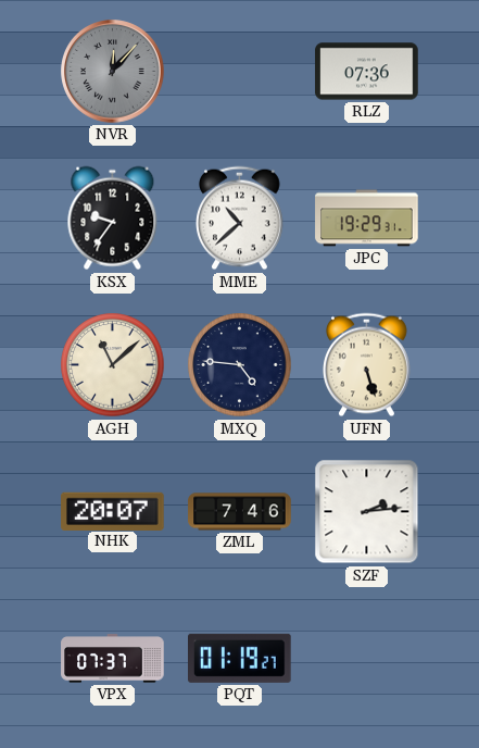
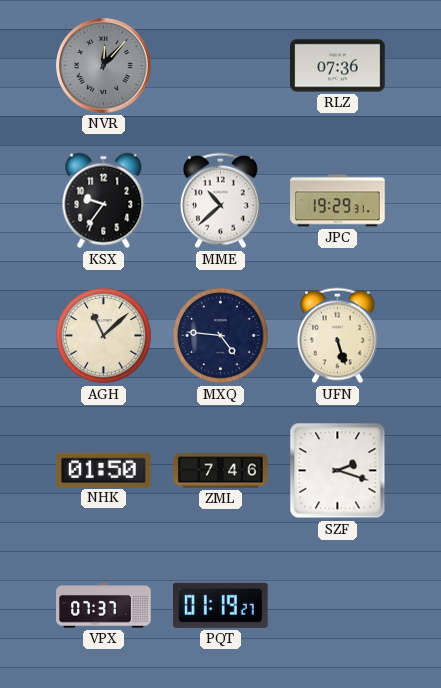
NHK: 20:07 -> 01:50 (104, 470)
SZF: 2:14 -> 2:18 (338, 471)
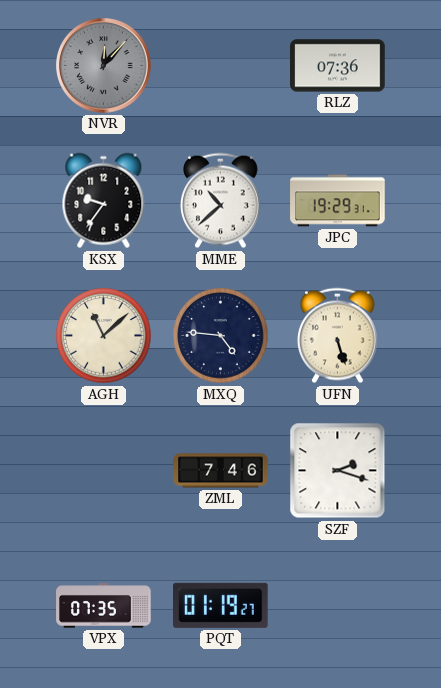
NHK: 01:50 -> none (104, 470)
VPX: 07:37 -> 07:35 (104, 606)
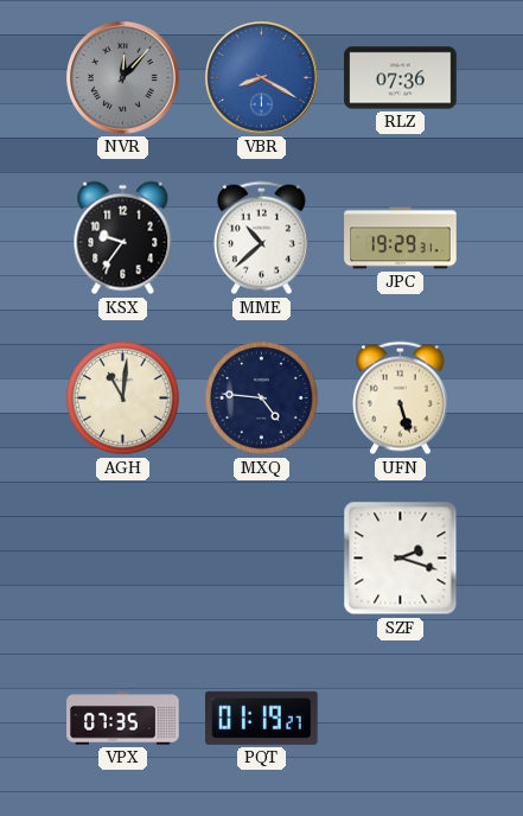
VBR: none -> 8:20 (262, 78)
AGH: 11:08 -> 11:01 (123, 399)
ZML: 7:46 -> none (221, 471)
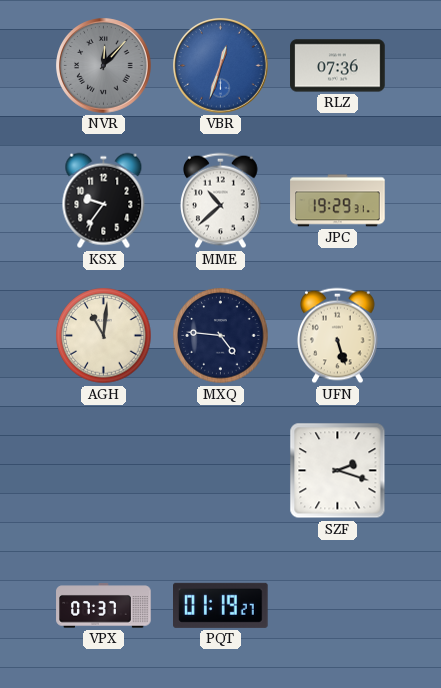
VBR: 8:20 -> 12:33 (221, 66)
VPX: 07:35 -> 07:37 (104, 606)
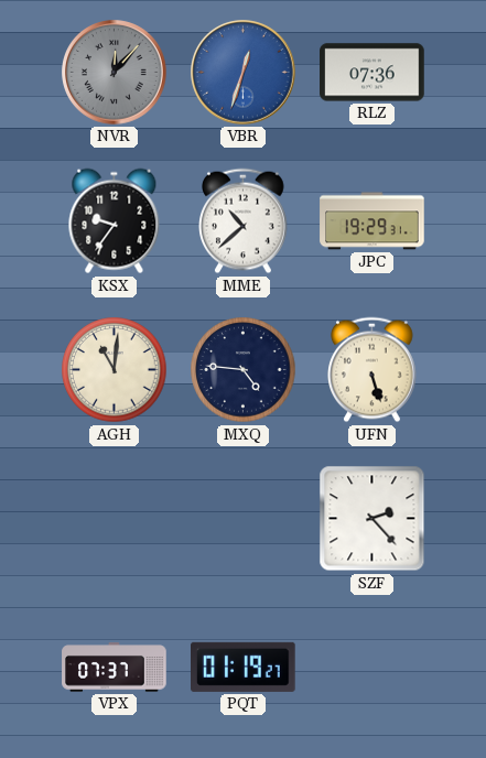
SZF: 2:18 -> 2:23 (372, 519)
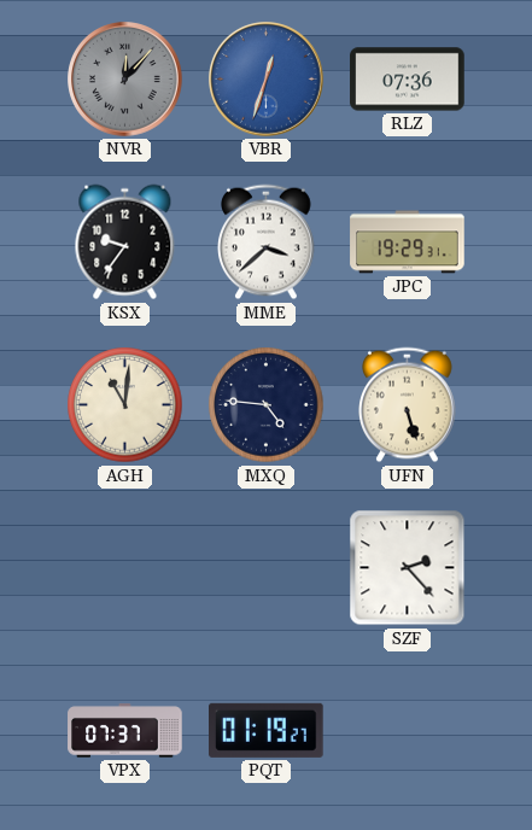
MME: 10:38 -> 3:38 (267, 242)
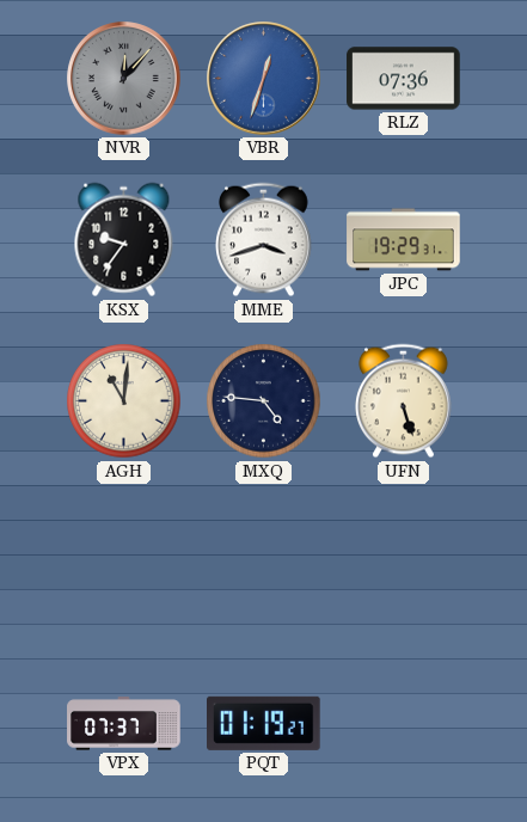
MME: 3:38 -> 3:42 (264, 240)
SZF: 2:23 -> none (408, 568)
